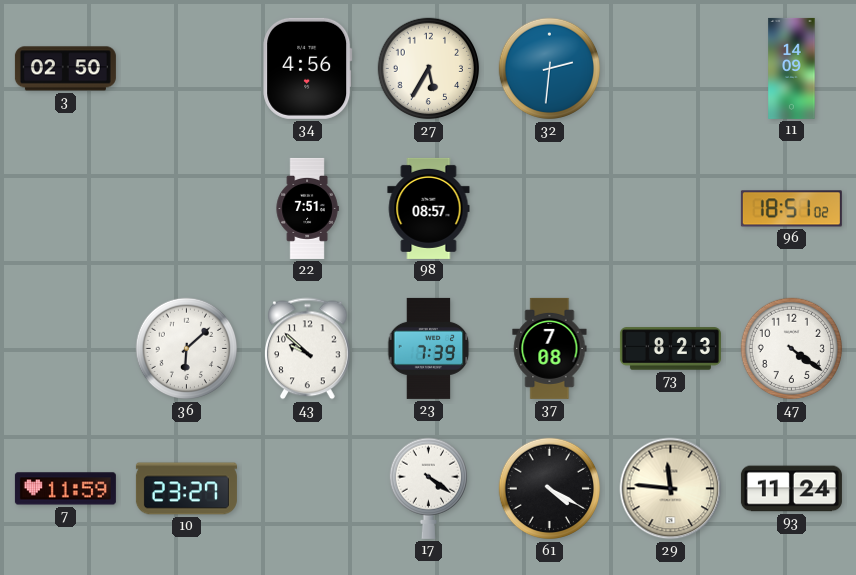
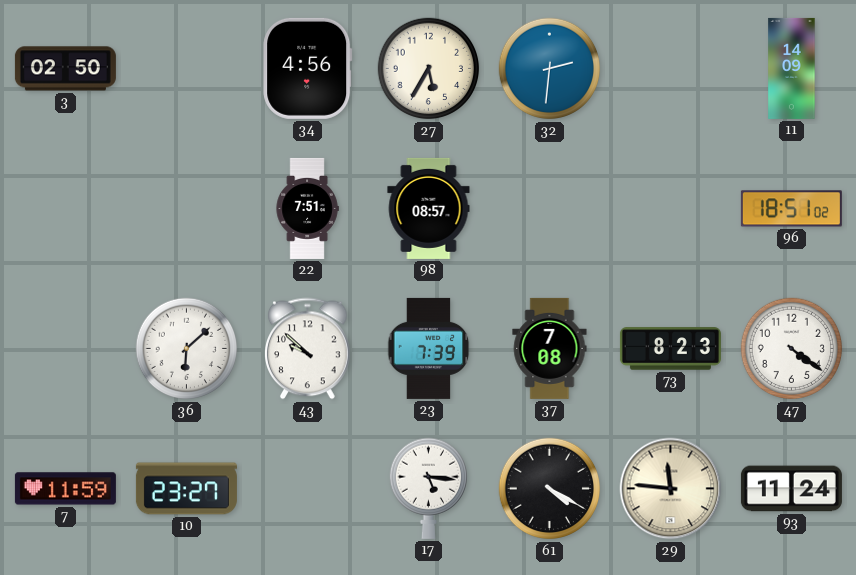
17: 4:21 -> 5:16 (428, 488)
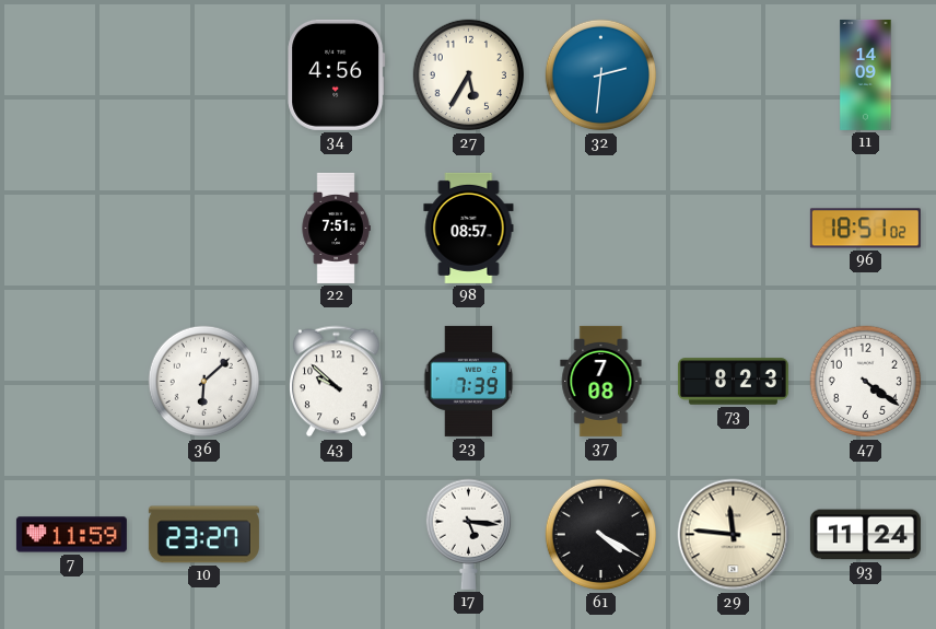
3: 02:50 -> none (65, 69)
